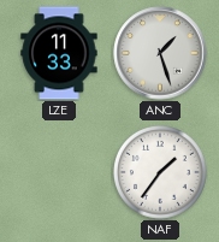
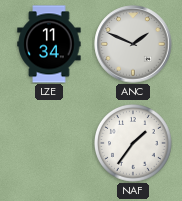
LZE: 11:33 -> 11:34 (49, 44)
ANC: 1:27 -> 1:49 (133, 44)
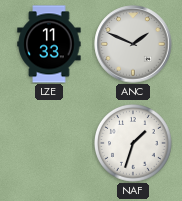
LZE: 11:34 -> 11:33 (49, 44)
NAF: 1:36 -> 1:33 (134, 144)
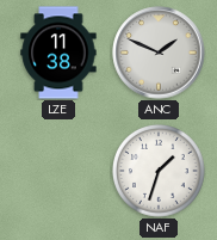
LZE: 11:33 -> 11:38 (58, 53)
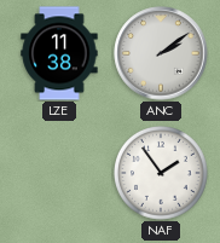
ANC: 1:49 -> 2:09 (161, 53)
NAF: 1:33 -> 1:54 (162, 174)
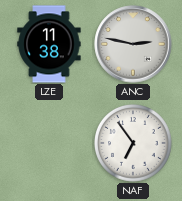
ANC: 2:09 -> 2:47 (133, 44)
NAF: 1:54 -> 6:54 (134, 144)
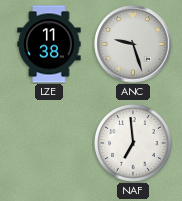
ANC: 2:47 -> 9:27 (133, 44)
NAF: 6:54 -> 6:59 (134, 144)
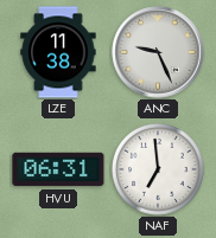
ANC: 9:27 -> 9:26 (158, 52)
HVU: none -> 06:31 (58, 169)
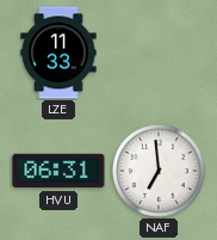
LZE: 11:38 -> 11:33 (58, 53)
ANC: 9:26 -> none (158, 52)
